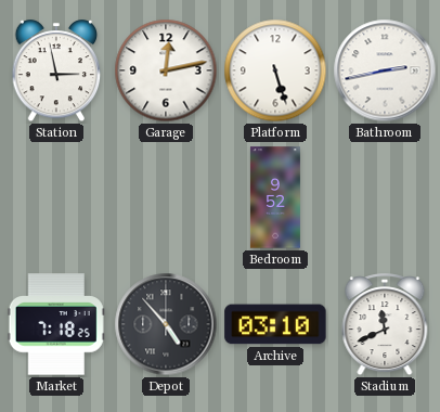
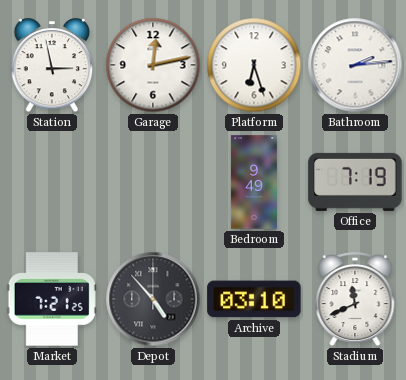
Platform: 5:27 -> 6:27 (254, 65)
Bathroom: 2:43 -> 2:14 (355, 65)
Bedroom: 9:52 -> 9:49 (254, 182)
Office: none -> 7:19 (355, 182)
Market: 7:18 -> 7:21 (52, 299)
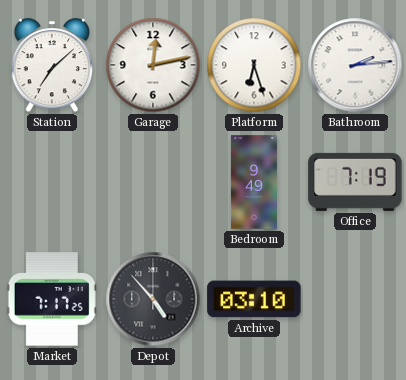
Station: 2:58 -> 7:08 (52, 66)
Market: 7:21 -> 7:17 (52, 299)
Stadium: 11:41 -> none (355, 300)
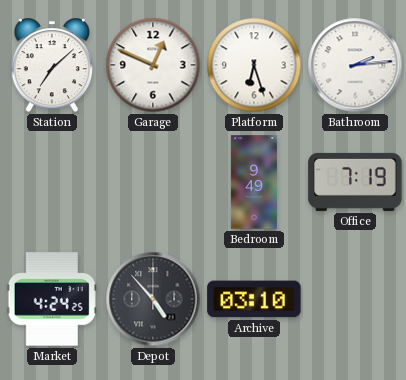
Garage: 12:13 -> 12:49 (153, 65)
Market: 7:17 -> 4:24 (52, 299)
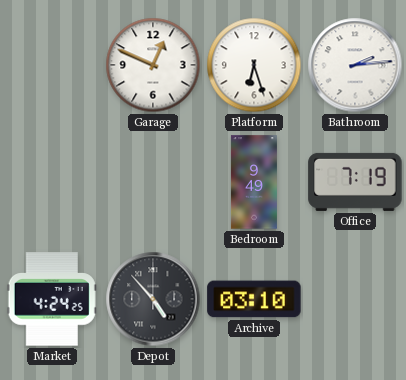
Station: 7:08 -> none (52, 66)
